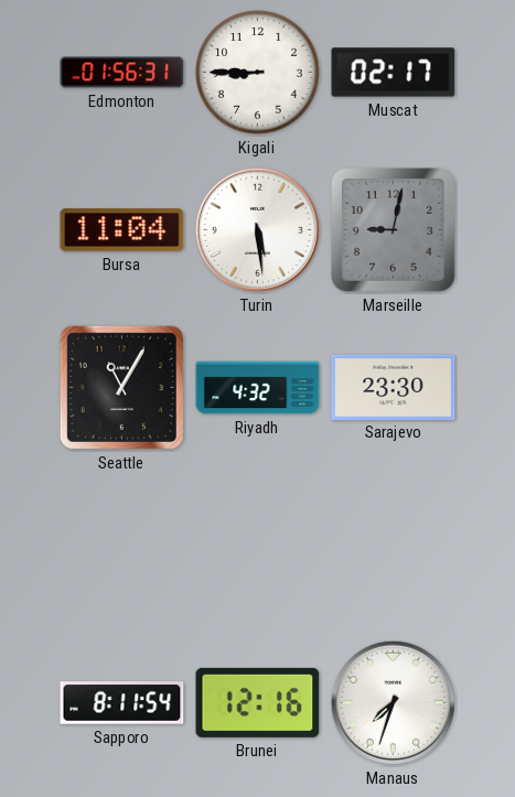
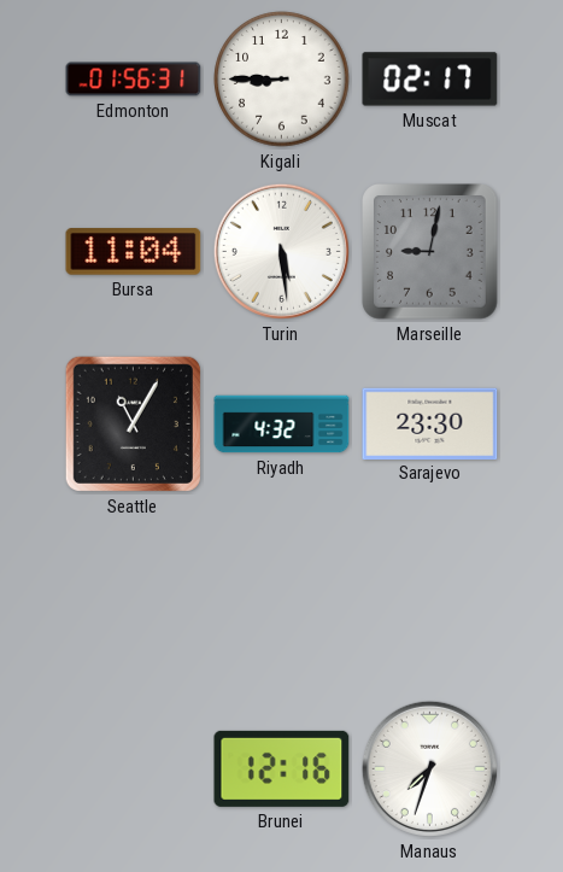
Sapporo: 8:11 -> none (122, 703)
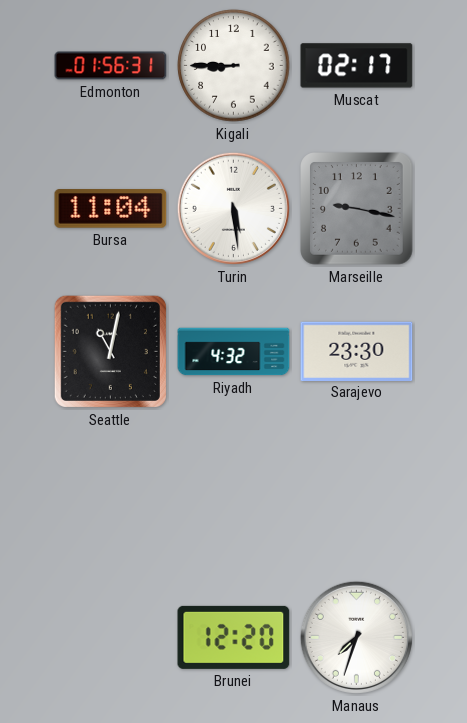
Marseille: 9:02 -> 9:17 (357, 209)
Seattle: 11:05 -> 11:02 (110, 351)
Brunei: 12:16 -> 12:20 (234, 637)
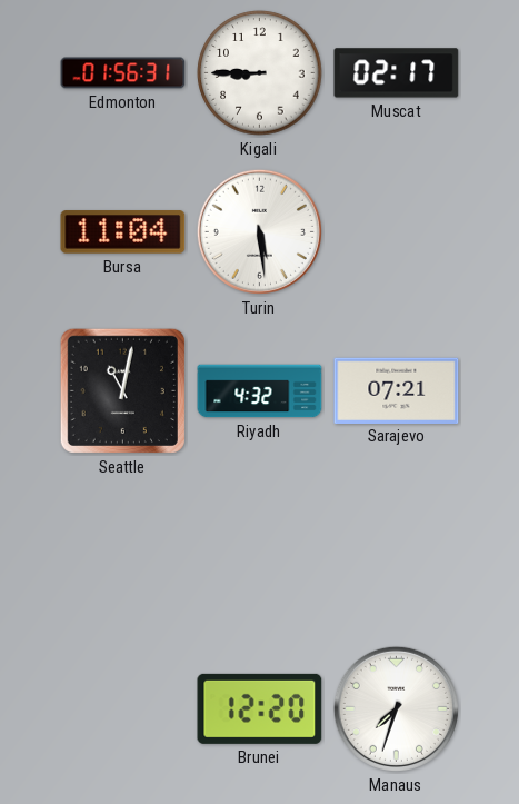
Marseille: 9:17 -> none (357, 209)
Sarajevo: 23:30 -> 07:21 (397, 390)
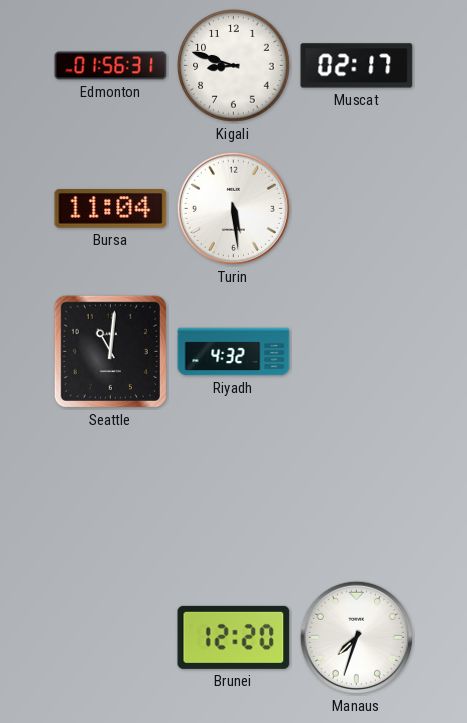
Kigali: 8:45 -> 8:48 (234, 66)
Seattle: 11:02 -> 11:01 (110, 351)
Sarajevo: 07:21 -> none (397, 390)
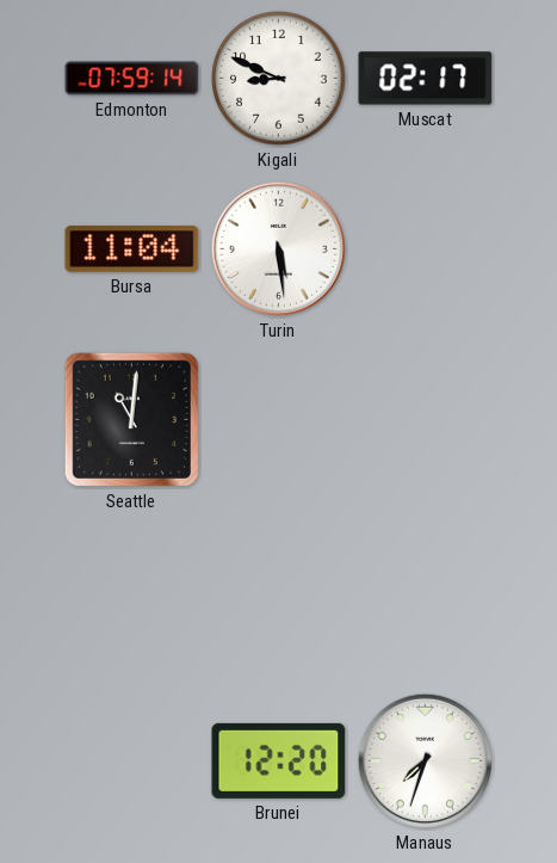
Edmonton: 01:56 -> 07:59 (132, 79)
Kigali: 8:48 -> 8:49 (279, 79)
Riyadh: 4:32 -> none (234, 352)
